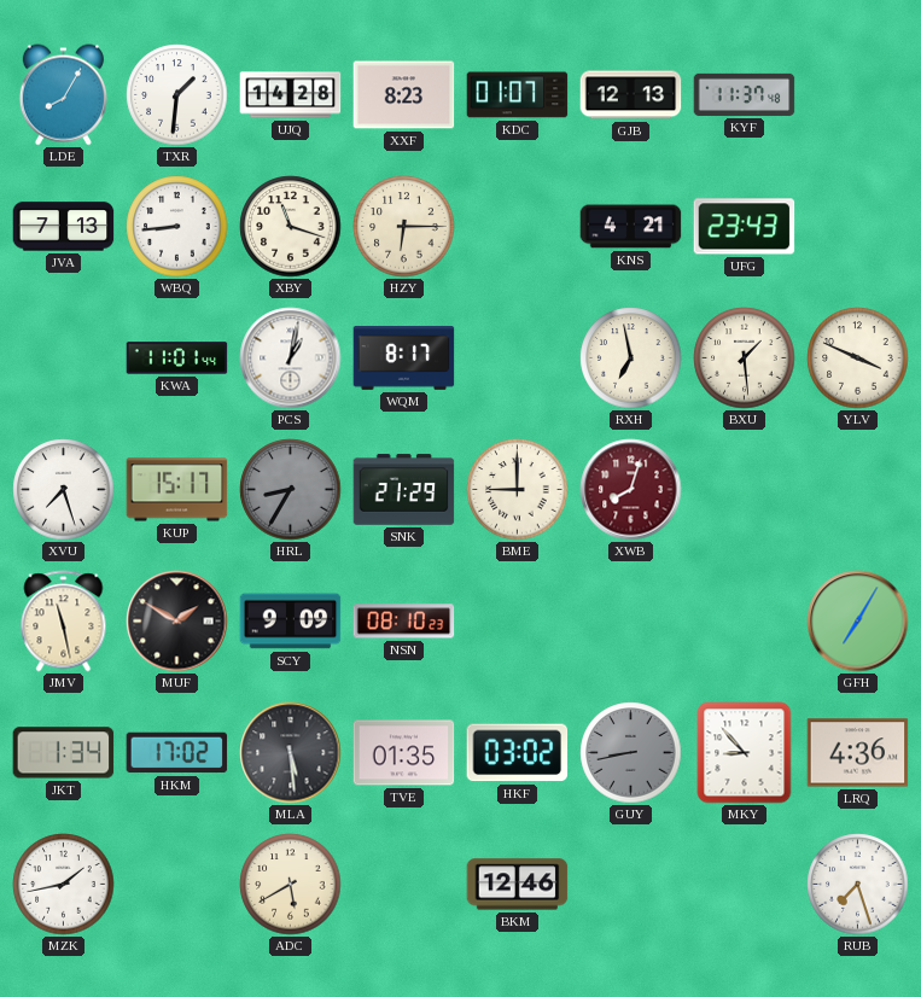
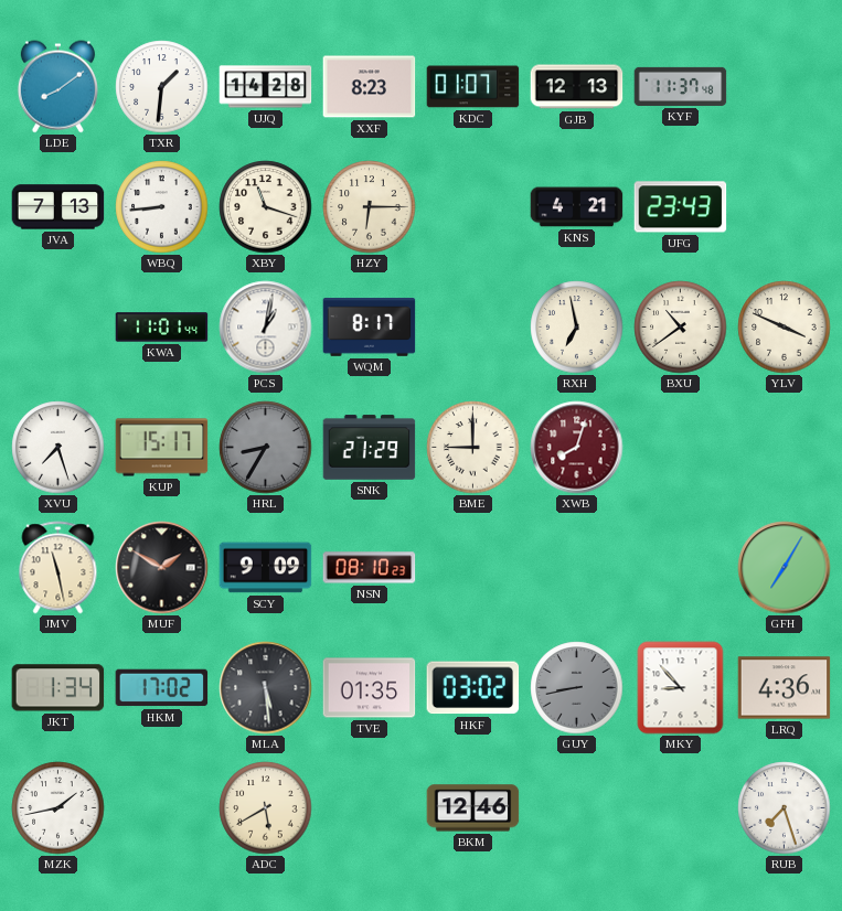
LDE: 8:05 -> 8:09 (57, 87)
BXU: 1:29 -> 10:39 (681, 328)
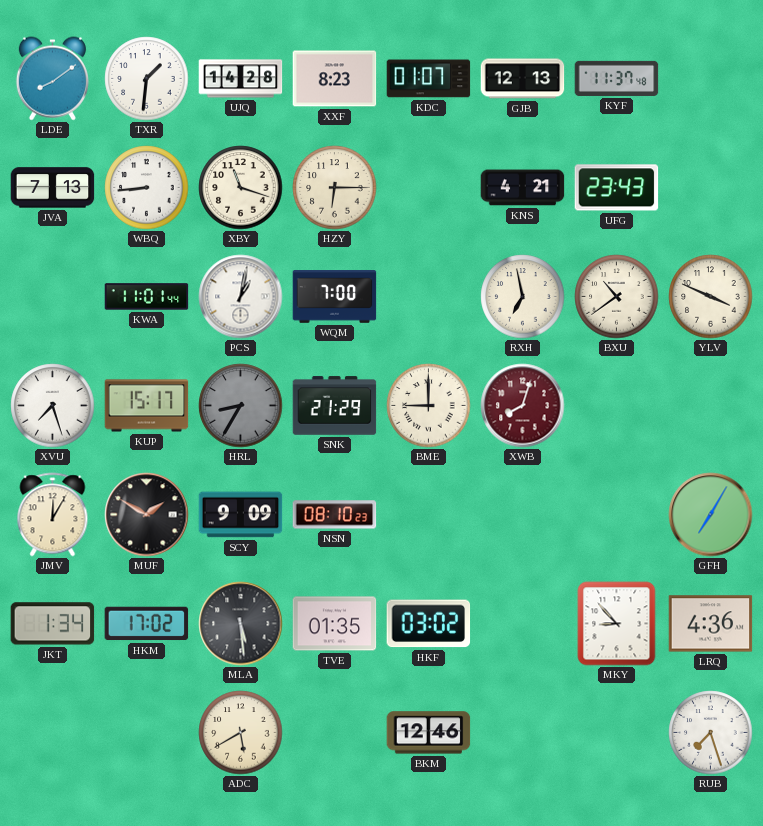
WQM: 8:17 -> 7:00 (335, 297)
JMV: 11:28 -> 12:05 (53, 515)
GUY: 8:43 -> none (577, 688)
MZK: 1:43 -> none (58, 808)
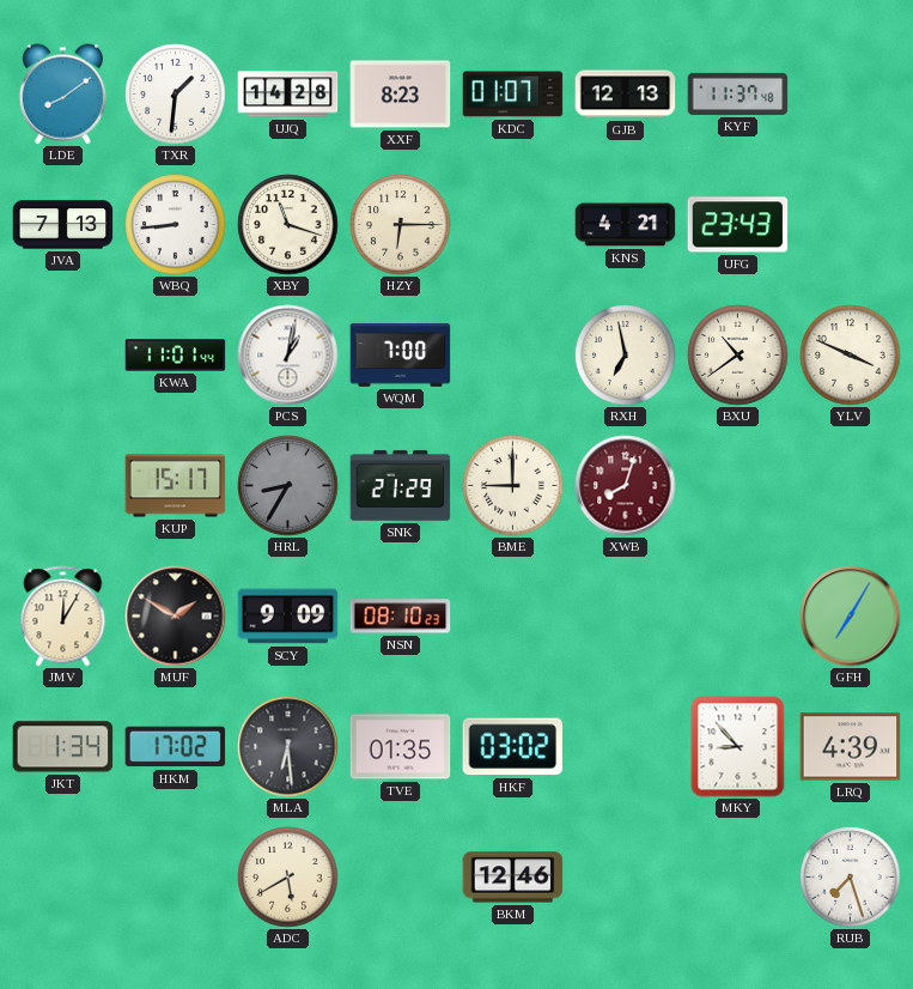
XVU: 7:27 -> none (53, 406)
MLA: 5:29 -> 6:29 (288, 747)
LRQ: 4:36 -> 4:39 (851, 747)
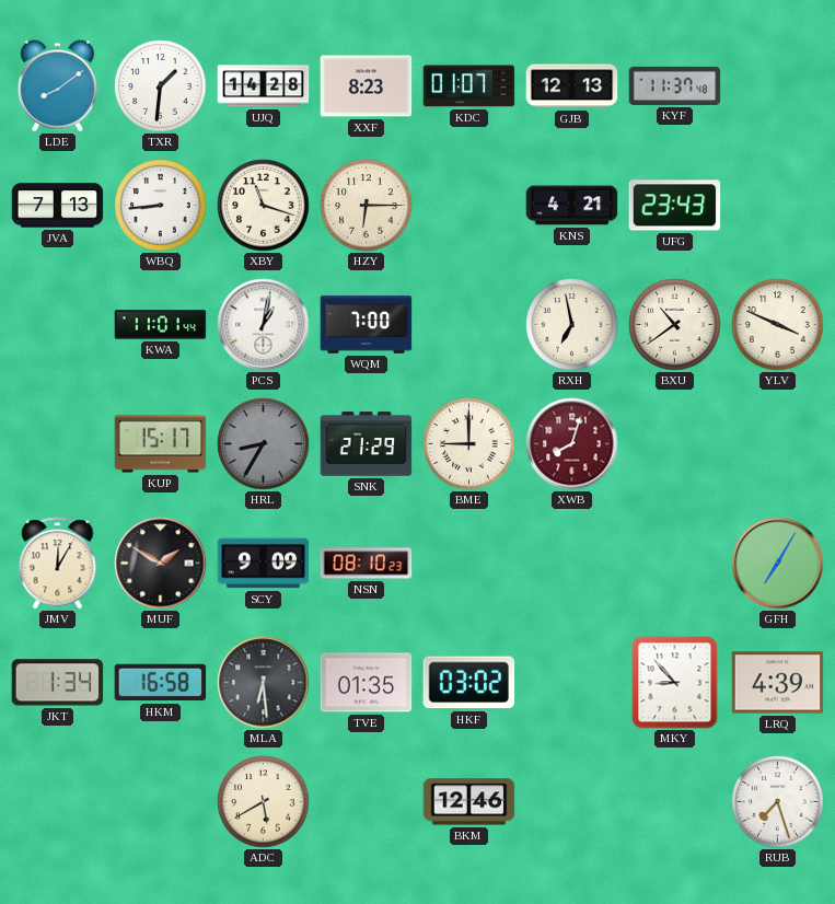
HKM: 17:02 -> 16:58 (161, 683)
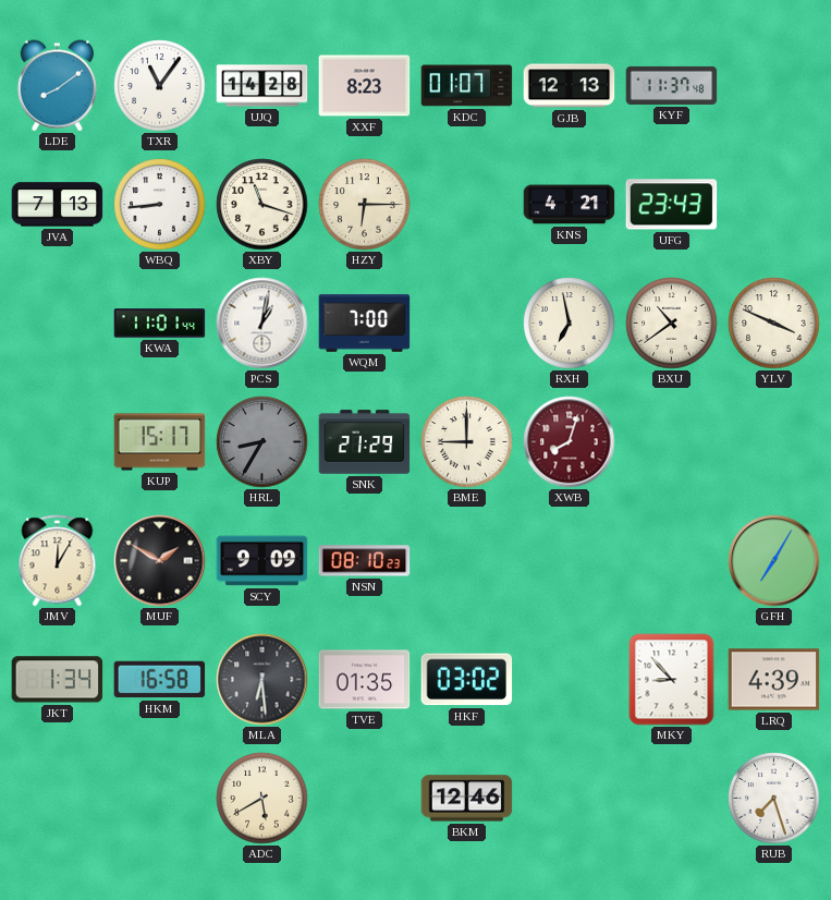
TXR: 1:31 -> 11:06 (160, 86)
